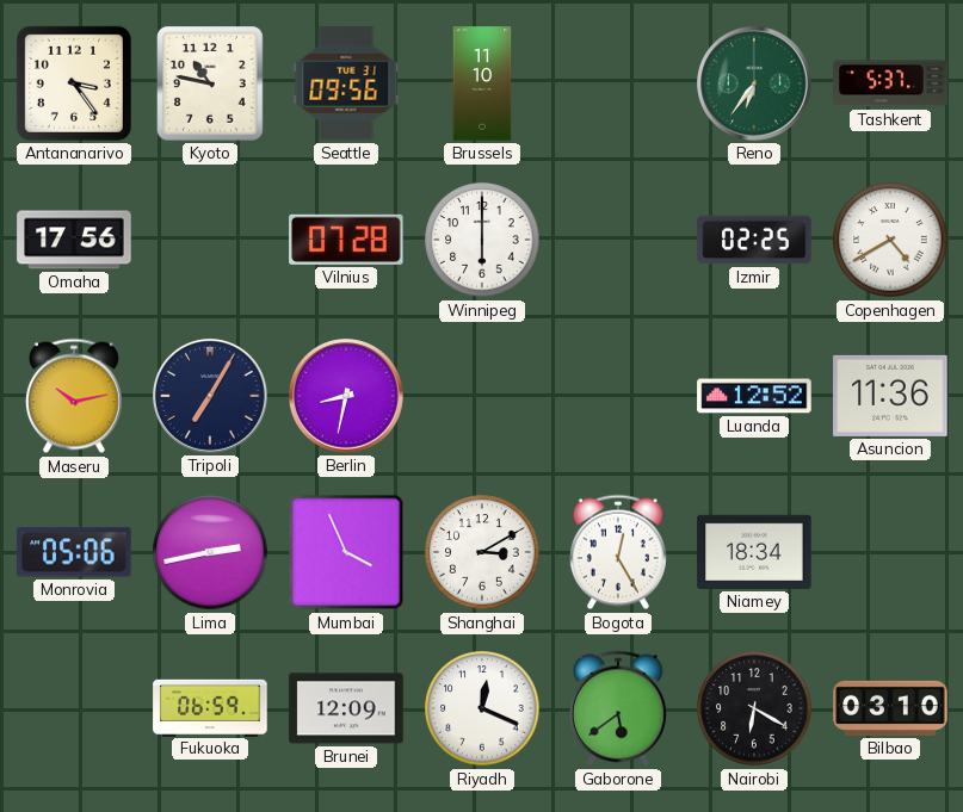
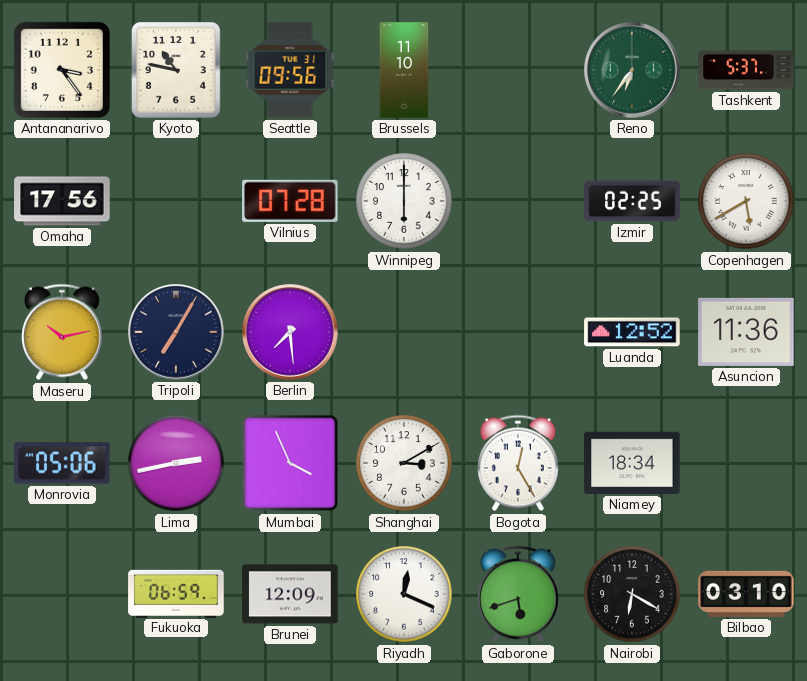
Copenhagen: 4:40 -> 5:40 (746, 201)
Berlin: 8:32 -> 7:29 (290, 332)
Gaborone: 5:39 -> 5:42 (518, 594)
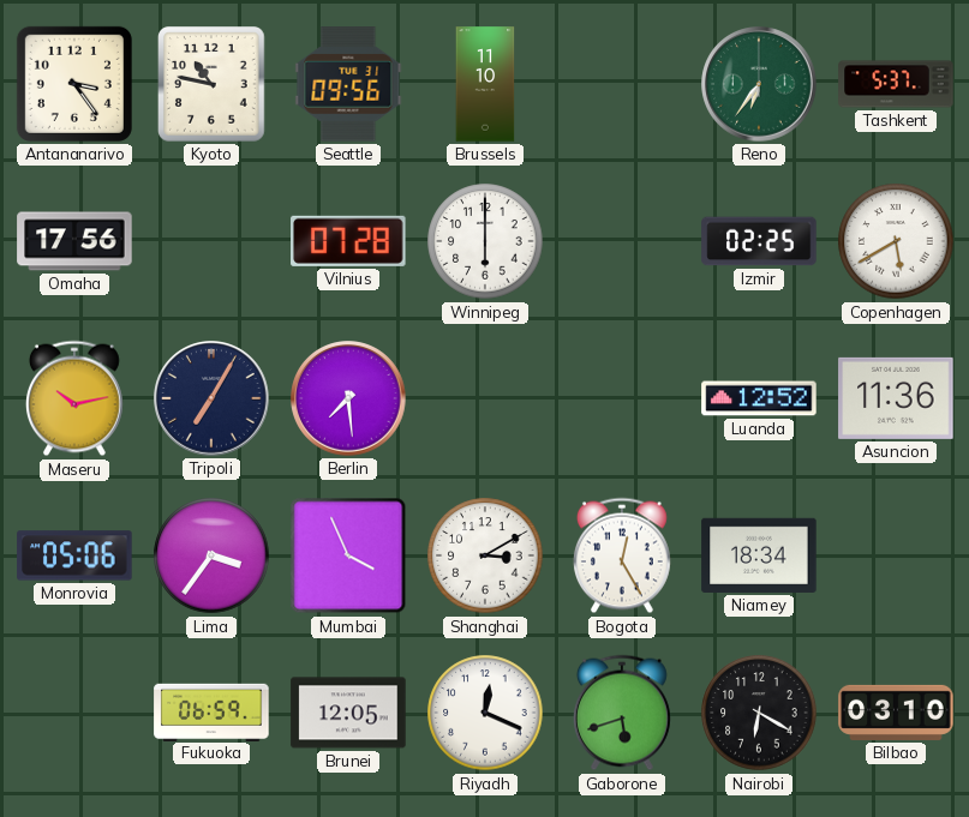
Lima: 2:43 -> 3:36 (211, 555)
Brunei: 12:09 -> 12:05 (348, 713)
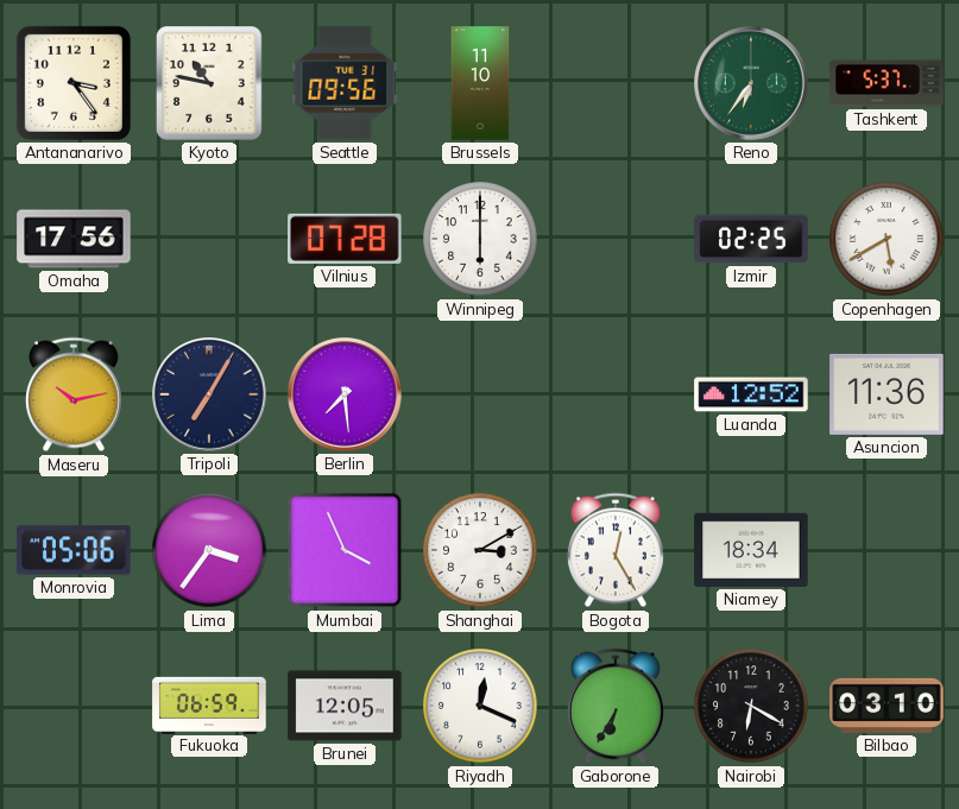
Gaborone: 5:42 -> 6:35 (616, 706)
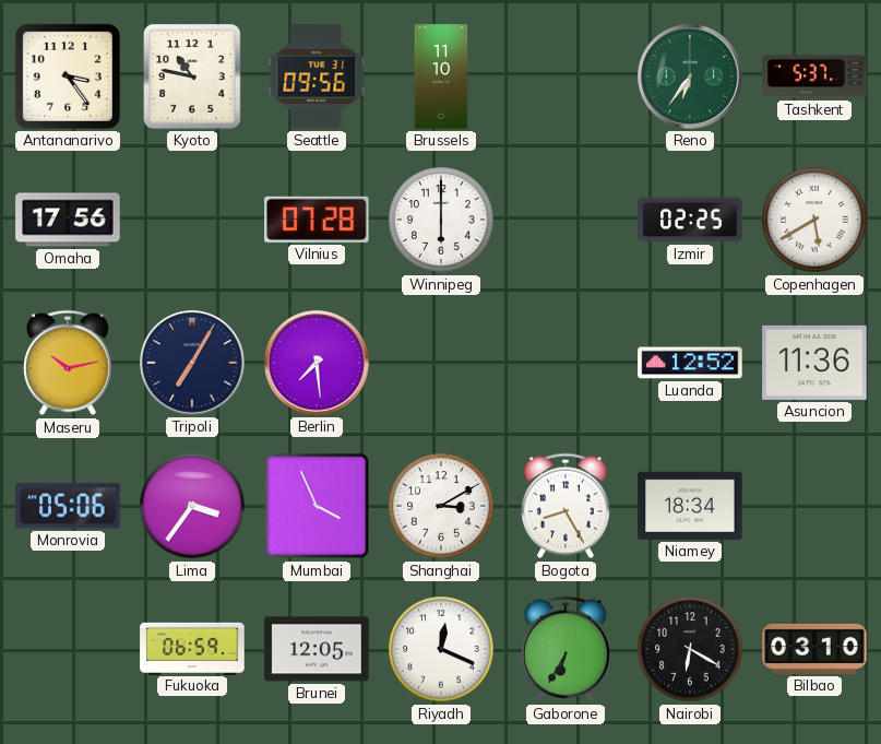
Bogota: 12:25 -> 8:25 (565, 506)
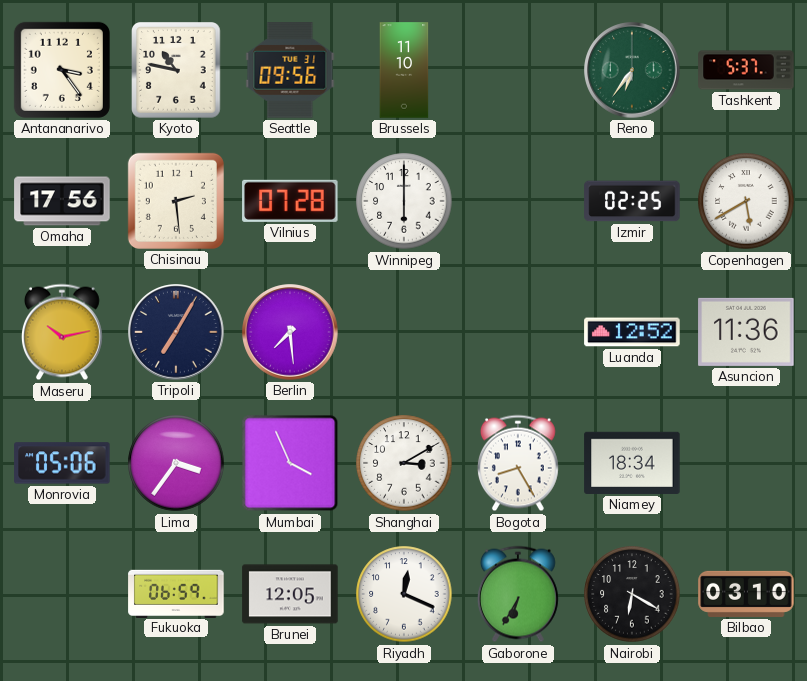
Chisinau: none -> 2:29 (176, 201)
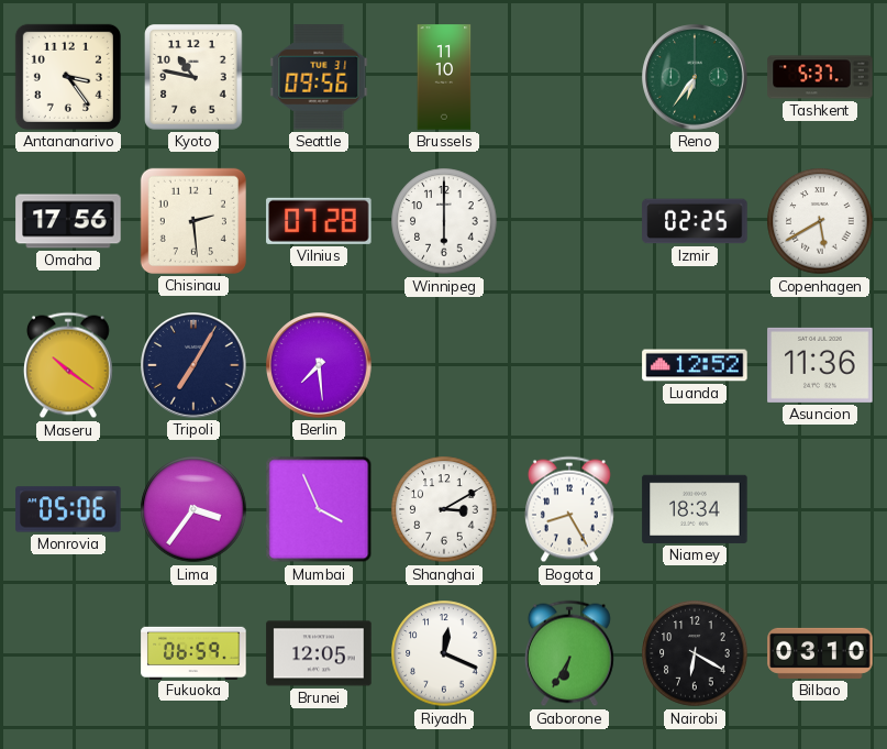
Maseru: 10:13 -> 10:21 (68, 365)
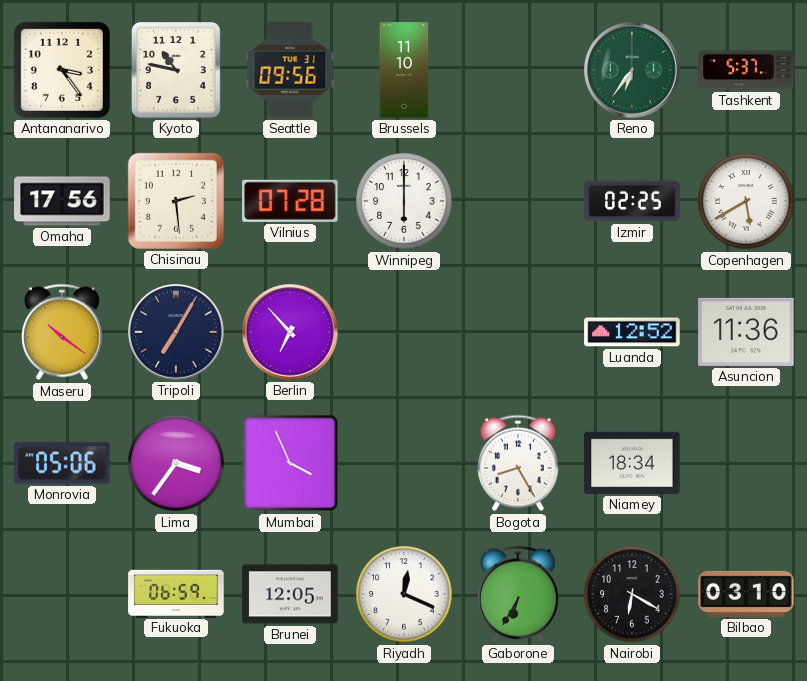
Berlin: 7:29 -> 6:53 (290, 332)
Shanghai: 3:10 -> none (444, 509)
